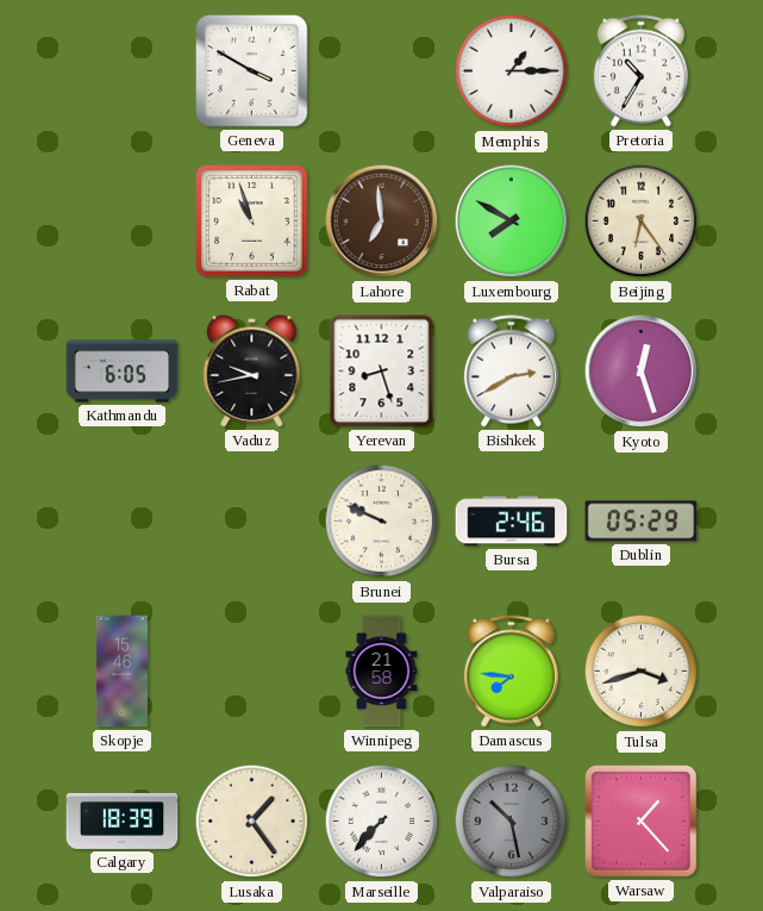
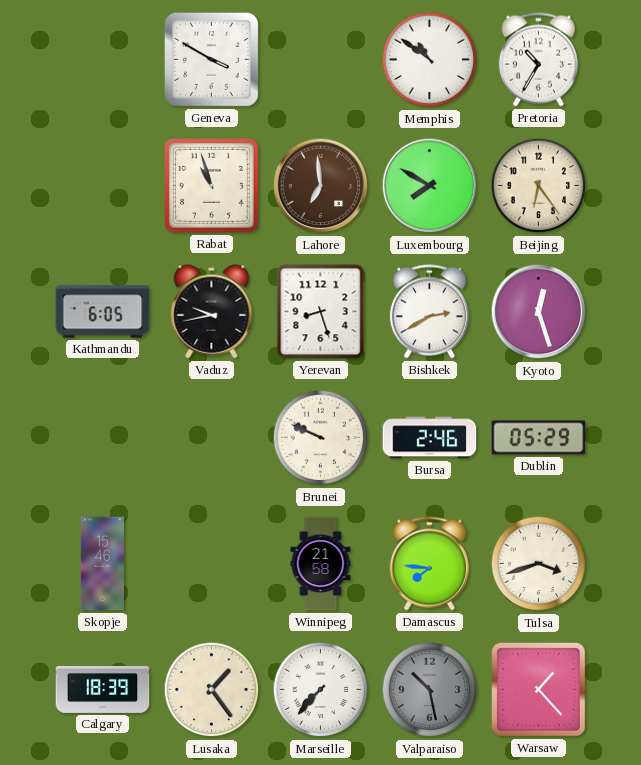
Memphis: 1:15 -> 10:51 (430, 60)
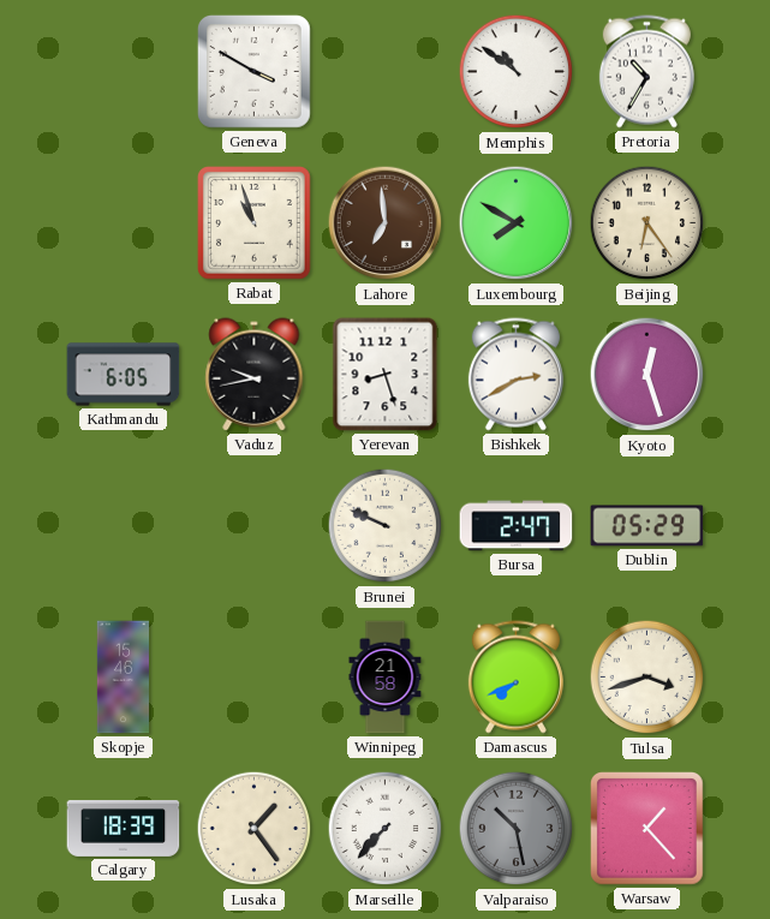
Bursa: 2:46 -> 2:47 (517, 526)
Damascus: 7:46 -> 7:41 (515, 678)
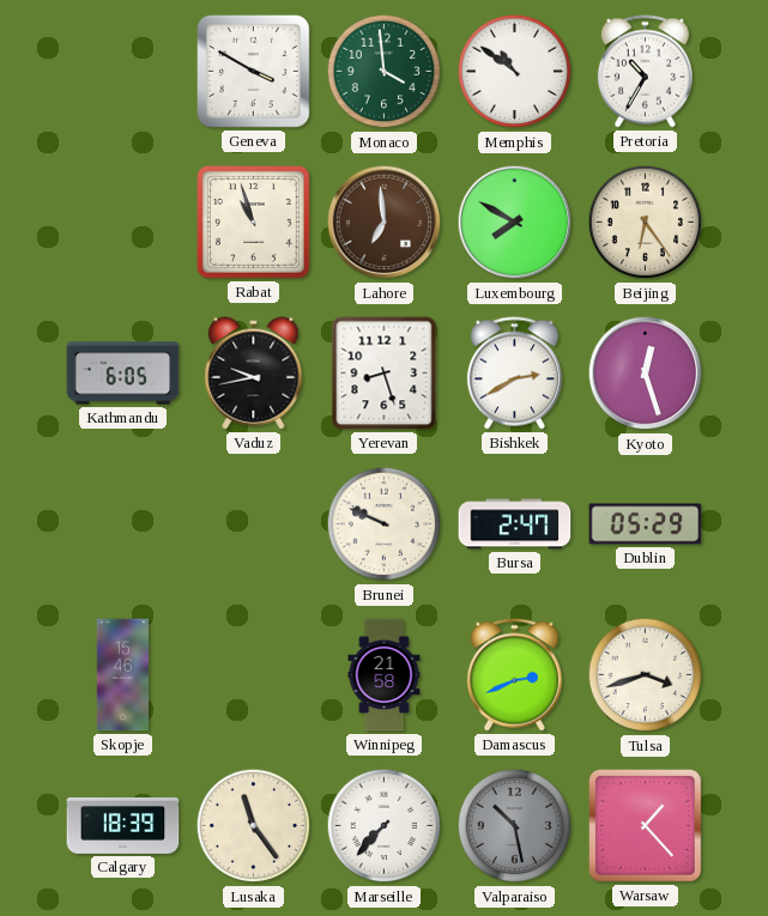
Monaco: none -> 3:59 (385, 72)
Damascus: 7:41 -> 2:41 (514, 675)
Lusaka: 1:24 -> 11:24 (254, 826)
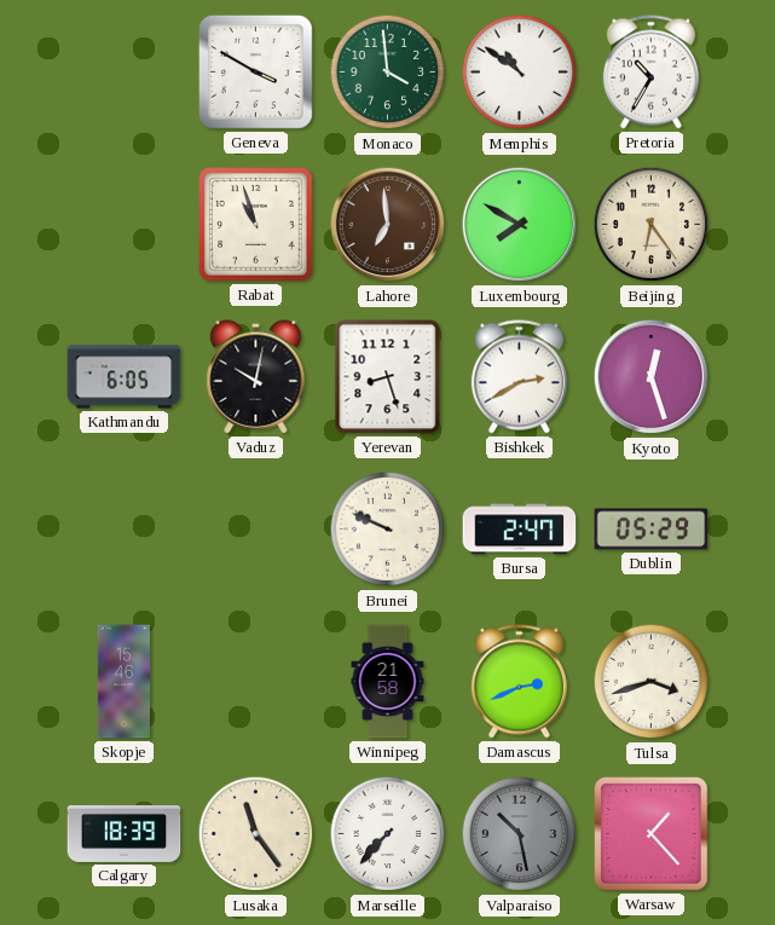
Vaduz: 9:43 -> 10:02 (256, 377)
